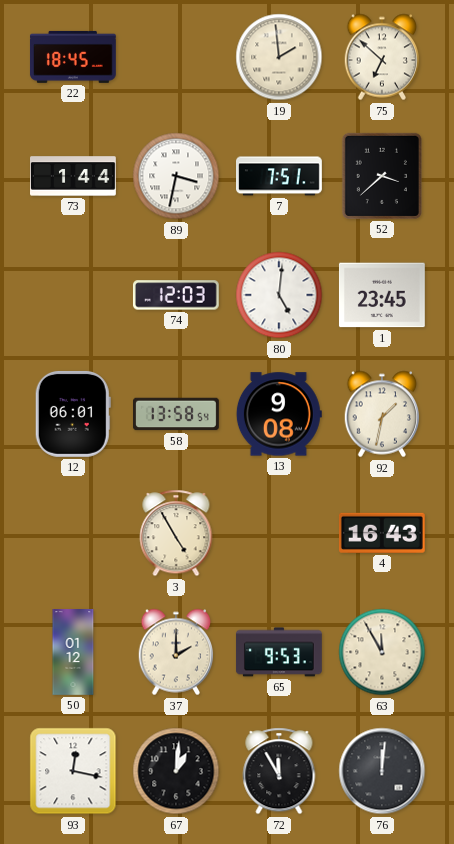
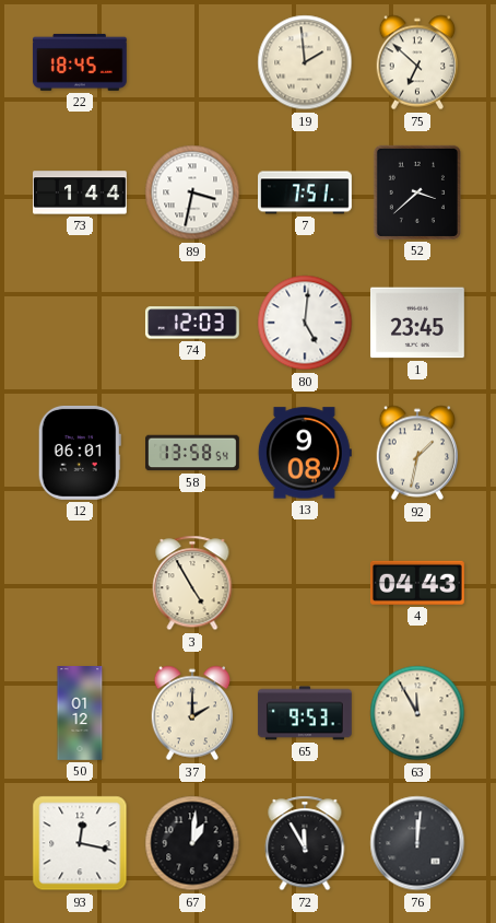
4: 16:43 -> 04:43 (417, 583)
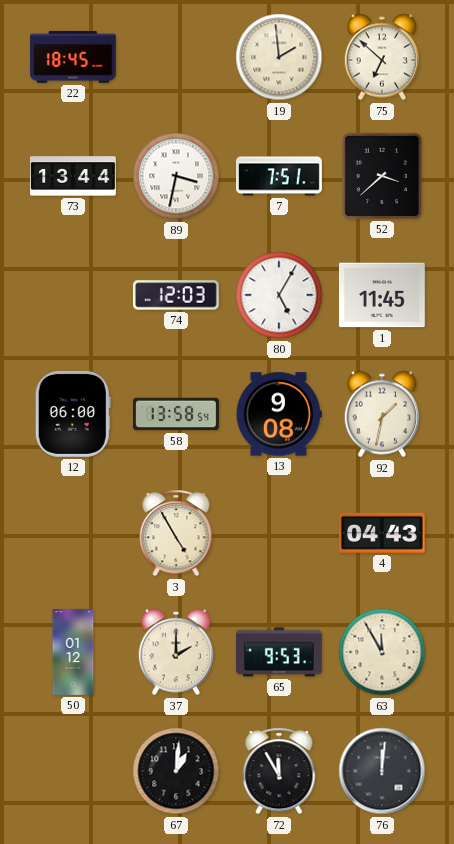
73: 1:44 -> 13:44 (74, 176)
80: 5:01 -> 5:05 (279, 295)
1: 23:45 -> 11:45 (382, 295)
12: 06:01 -> 06:00 (73, 414)
93: 12:17 -> none (80, 843)
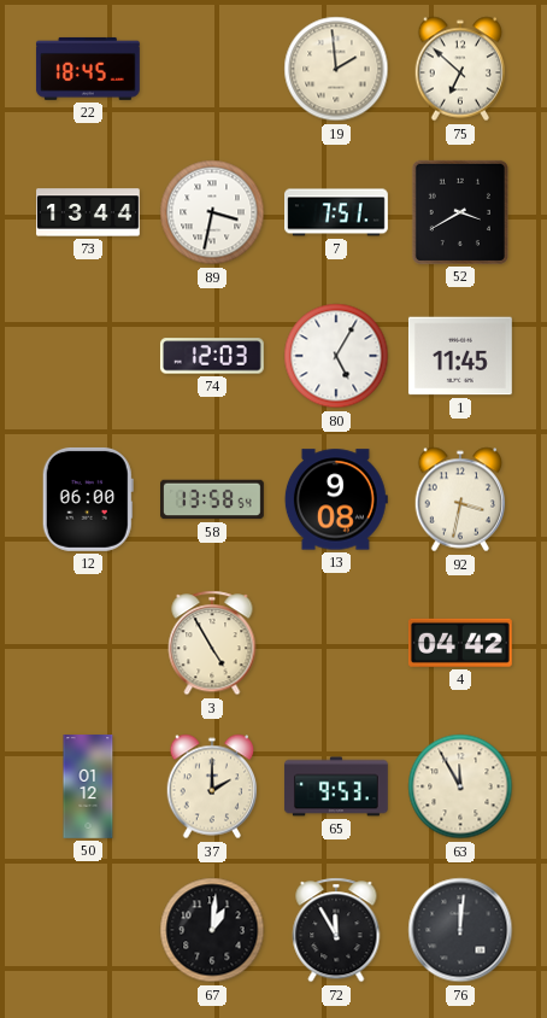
52: 3:38 -> 3:40 (460, 212)
92: 1:32 -> 3:32 (460, 499)
4: 04:43 -> 04:42 (460, 643)
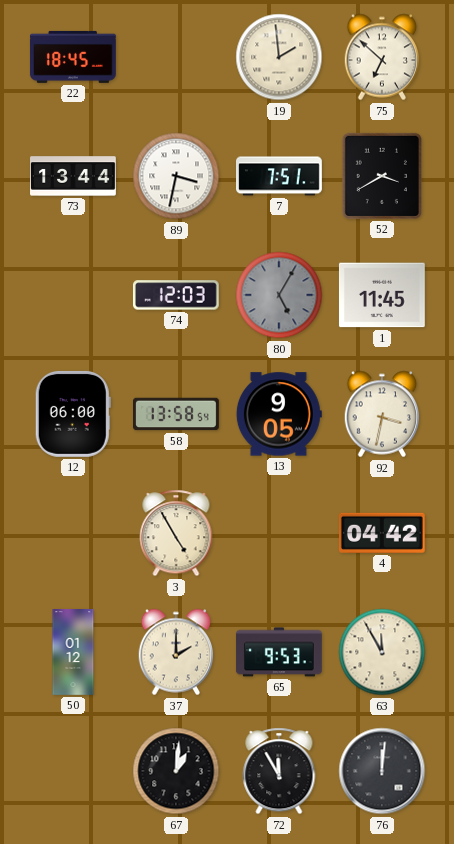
80 dial: white -> grey (279, 295)
13: 9:08 -> 9:05 (279, 414)
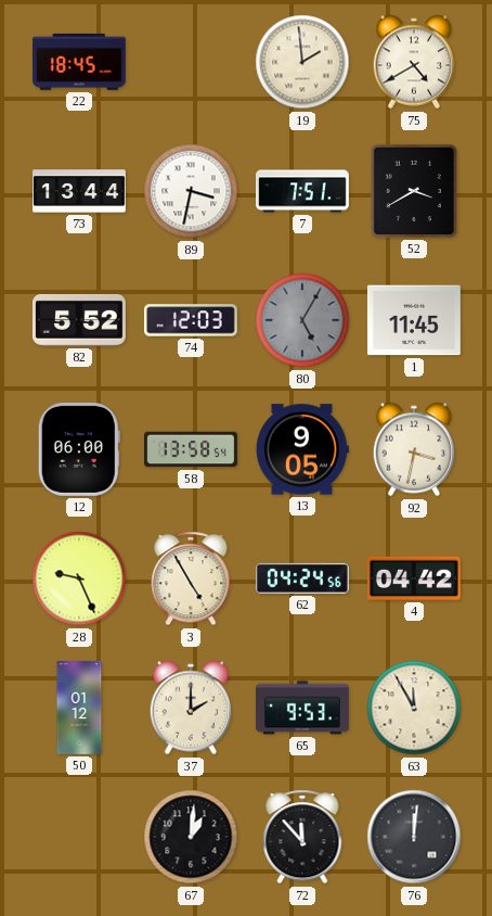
75: 6:52 -> 4:40 (414, 62)
82: none -> 5:52 (79, 320)
28: none -> 9:26 (79, 578)
62: none -> 04:24 (302, 578)
72: 11:55 -> 11:53 (302, 837)
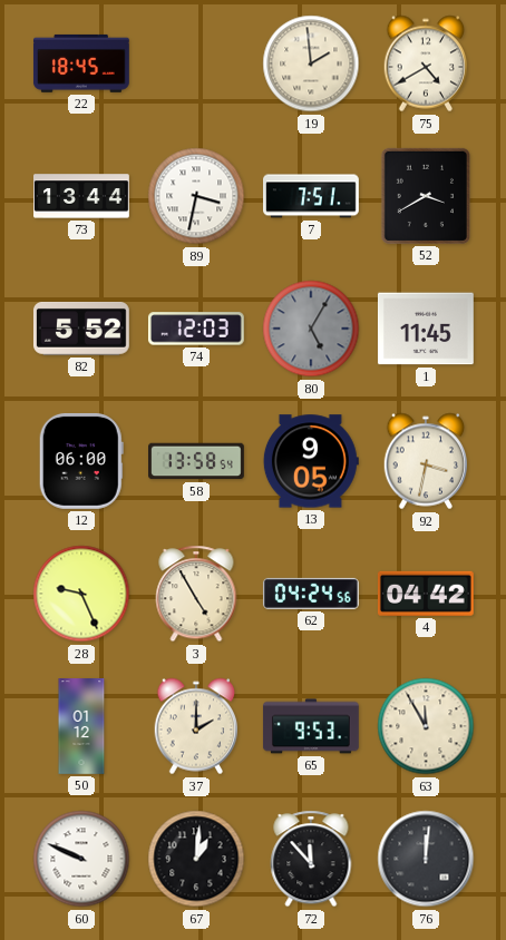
60: none -> 9:49 (81, 859)
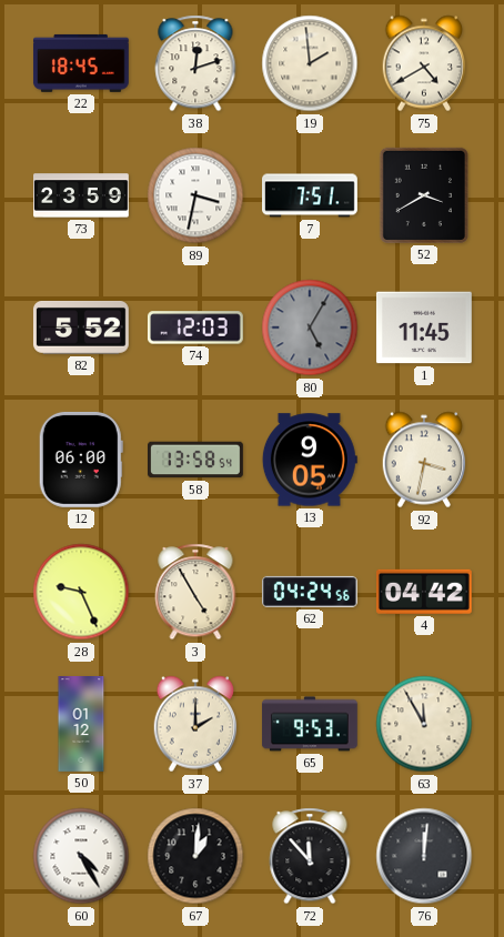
38: none -> 12:12 (195, 63)
73: 13:44 -> 23:59 (82, 195)
60: 9:49 -> 4:25 (81, 856)
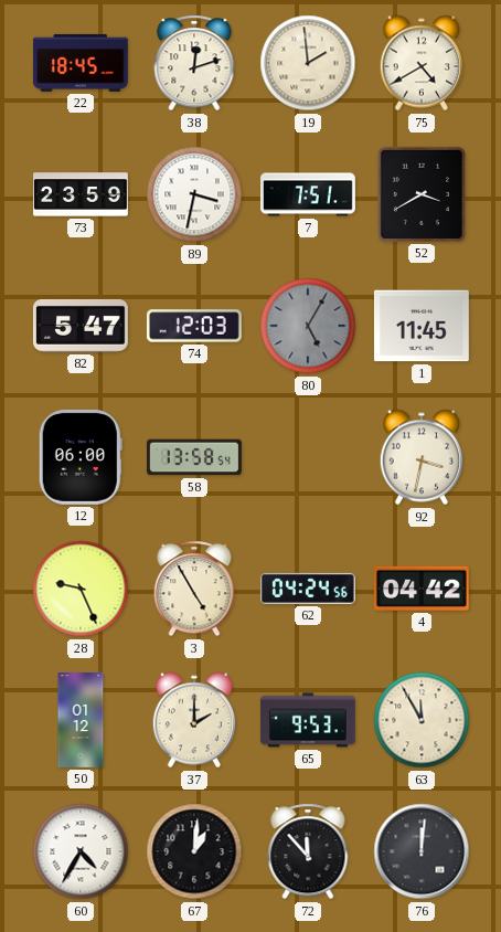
82: 5:52 -> 5:47 (81, 326)
13: 9:05 -> none (310, 460)
60: 4:25 -> 4:35 (81, 851)
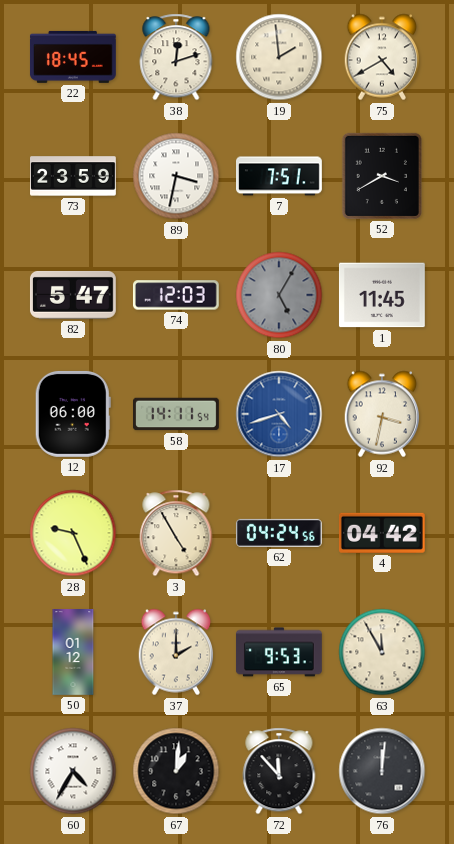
58: 13:58 -> 14:11 (177, 414)
17: none -> 4:42 (279, 414)
